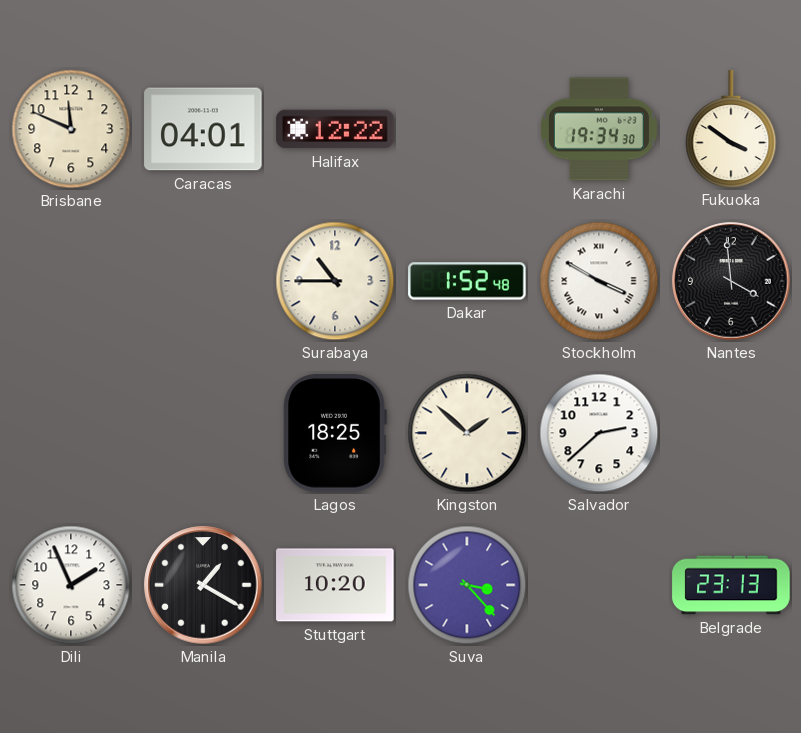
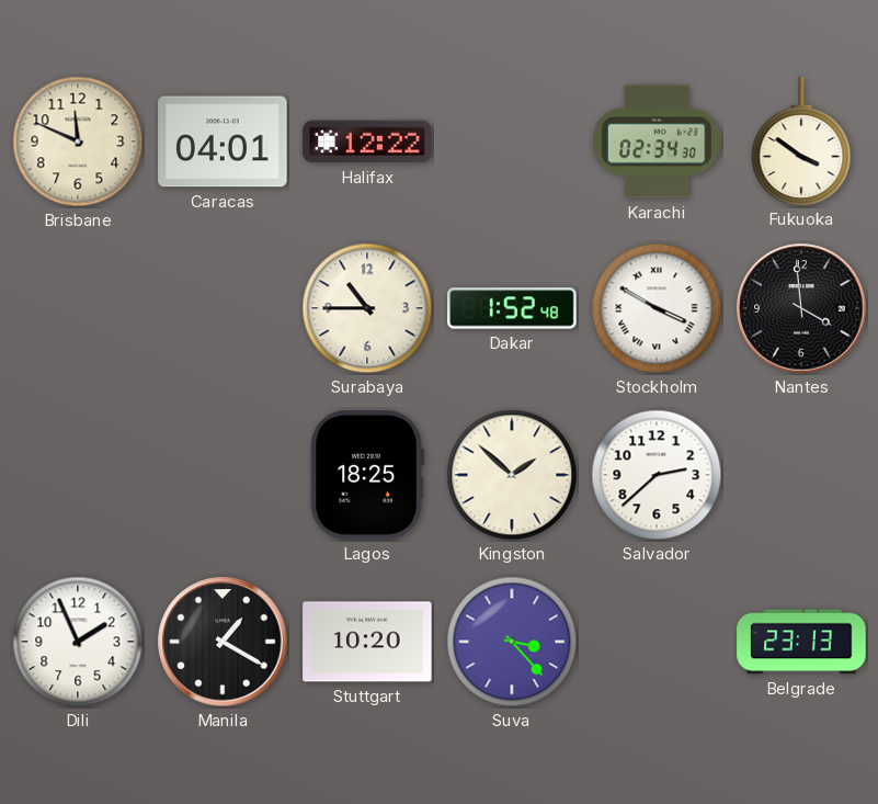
Karachi: 19:34 -> 02:34 (657, 141)
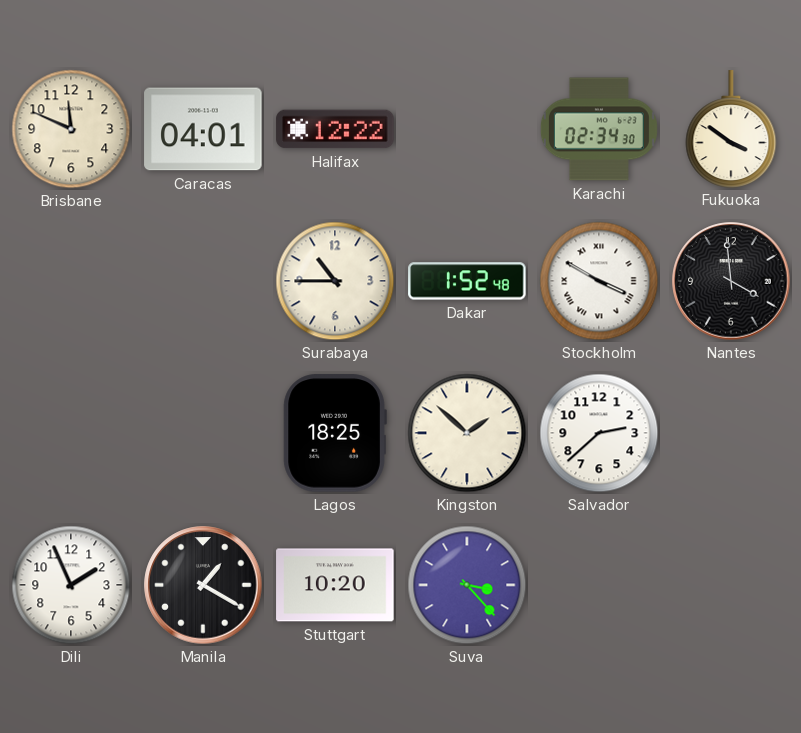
Belgrade: 23:13 -> none (801, 642)
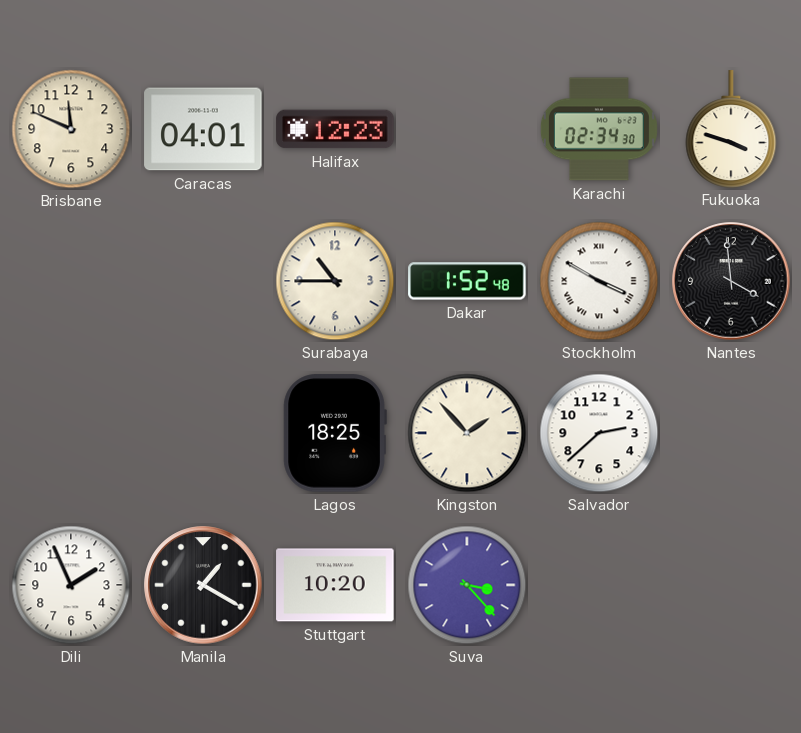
Halifax: 12:22 -> 12:23 (335, 129)
Fukuoka: 3:51 -> 3:48 (731, 129)
Kingston: 1:52 -> 1:53 (467, 433)
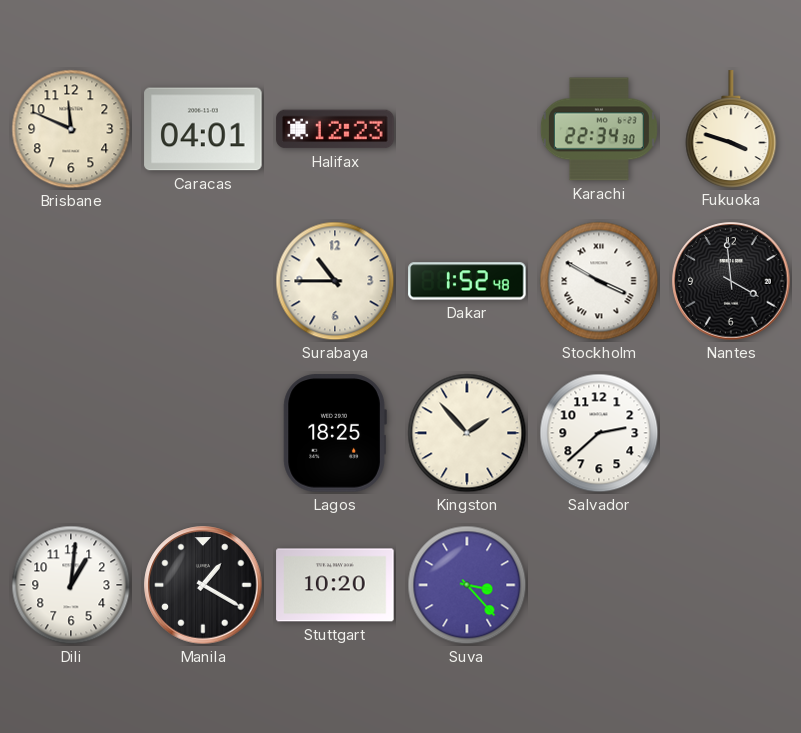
Karachi: 02:34 -> 22:34 (599, 129)
Dili: 1:56 -> 1:01 (71, 585)
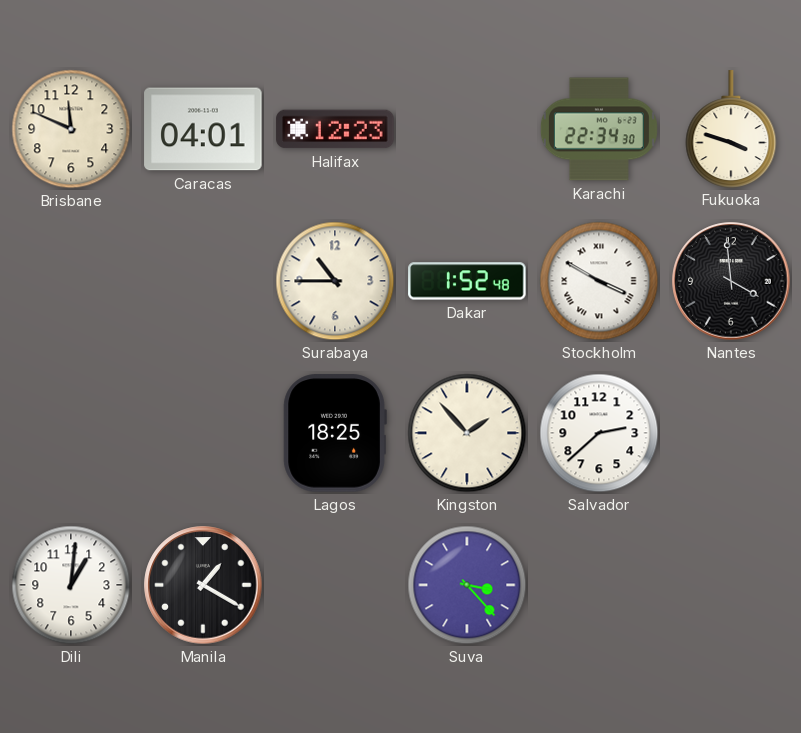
Stuttgart: 10:20 -> none (335, 585)
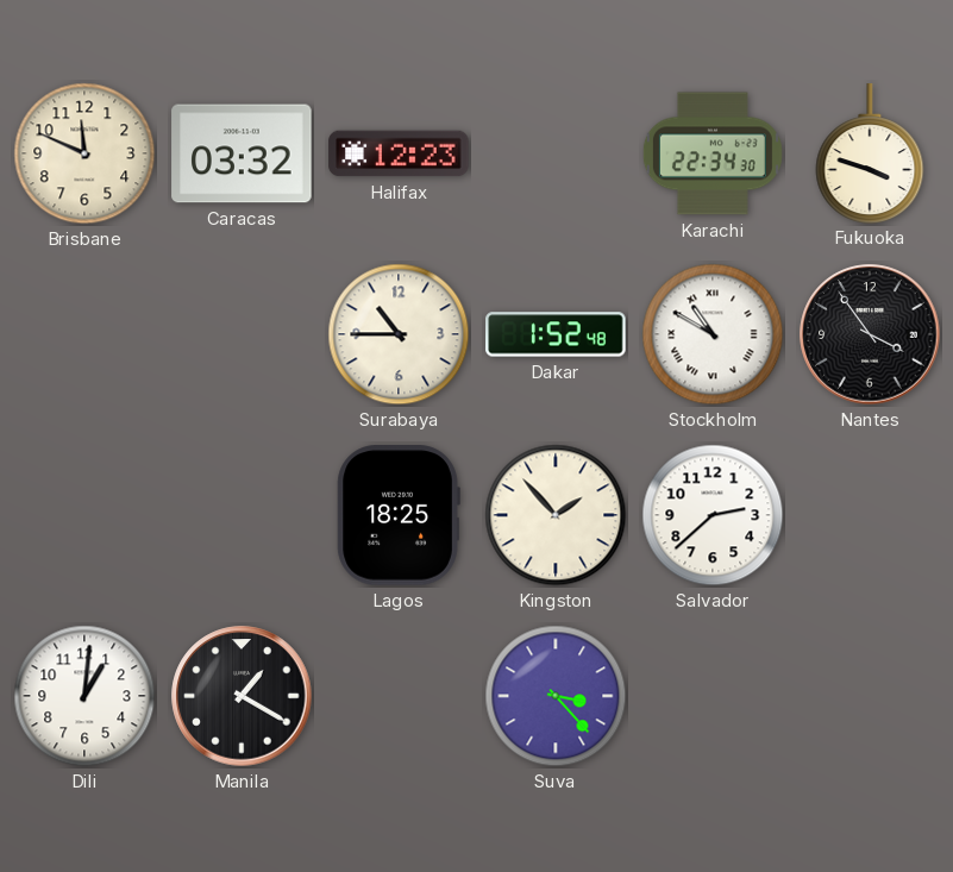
Caracas: 04:01 -> 03:32 (242, 153)
Stockholm: 3:50 -> 10:50 (713, 334)
Nantes: 3:59 -> 3:54 (870, 334)
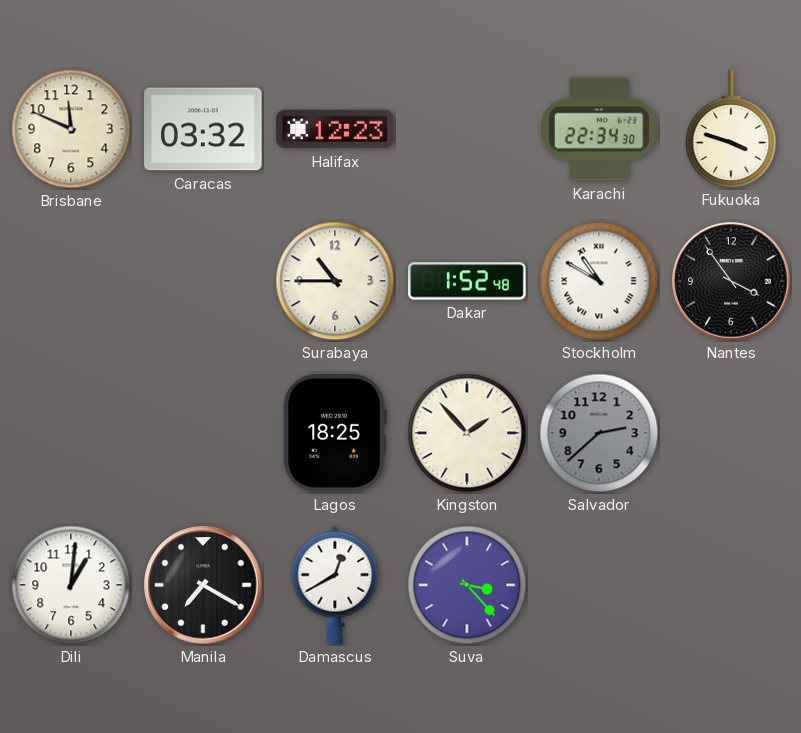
Salvador dial: white -> grey (599, 433)
Manila: 1:20 -> 7:20 (203, 585)
Damascus: none -> 12:40 (335, 585)
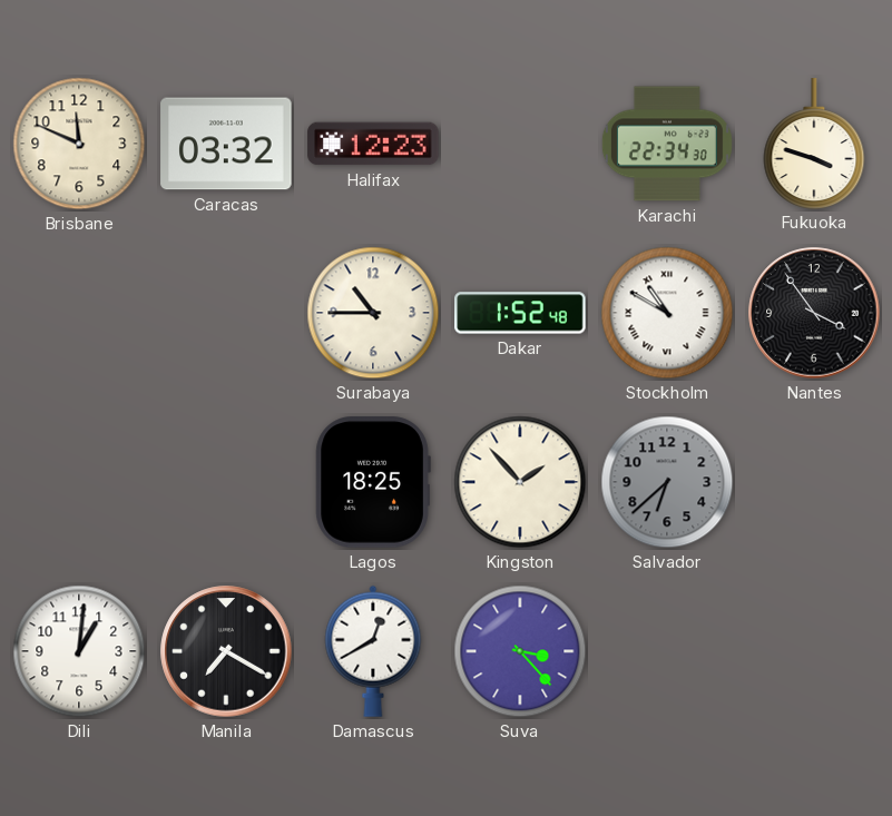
Salvador: 2:38 -> 6:38 (667, 482)
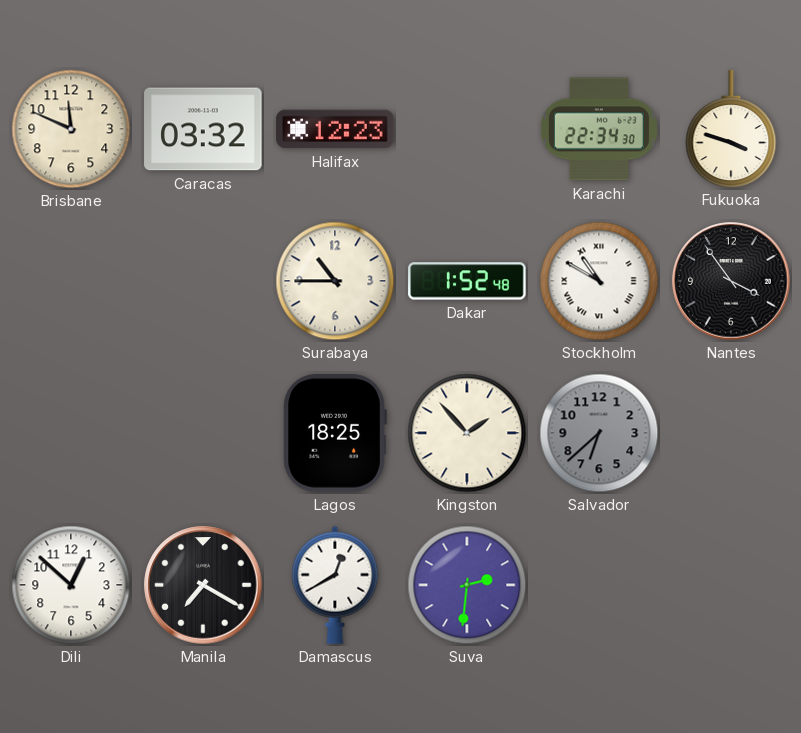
Dili: 1:01 -> 12:52 (71, 585)
Suva: 3:23 -> 2:31 (467, 585)
